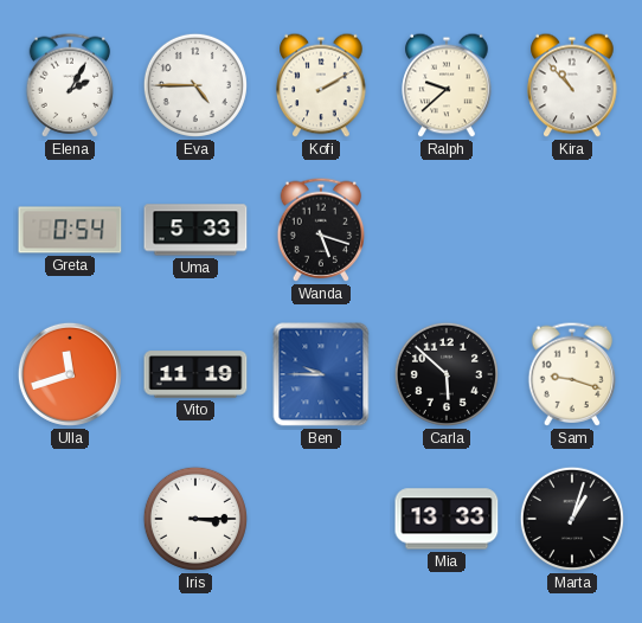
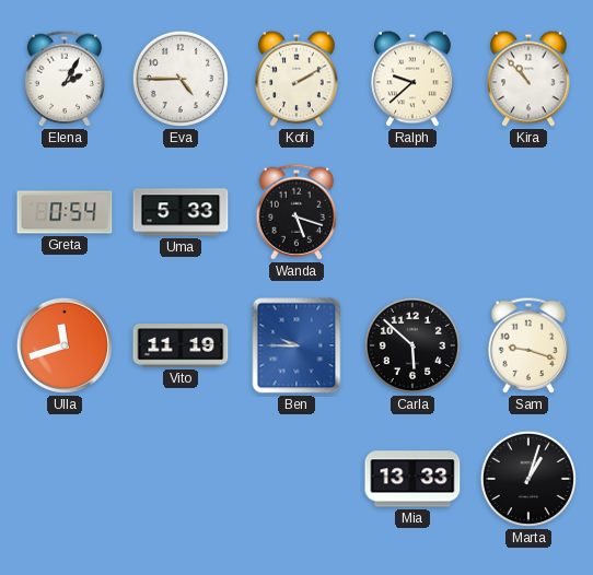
Iris: 3:15 -> none (195, 519)
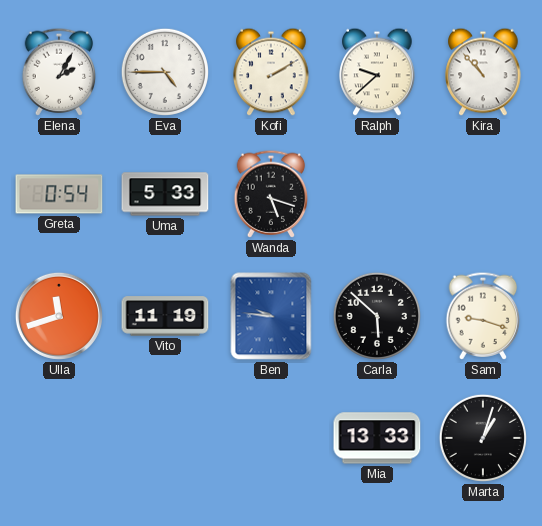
Ben: 9:45 -> 9:46 (271, 316)
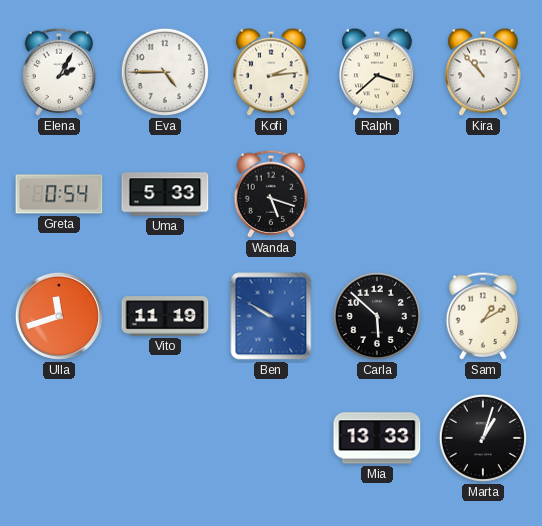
Kofi: 2:10 -> 2:14 (271, 72)
Ralph: 9:38 -> 3:38 (377, 72)
Ben: 9:46 -> 9:50 (271, 316)
Sam: 9:18 -> 1:10 (483, 316)
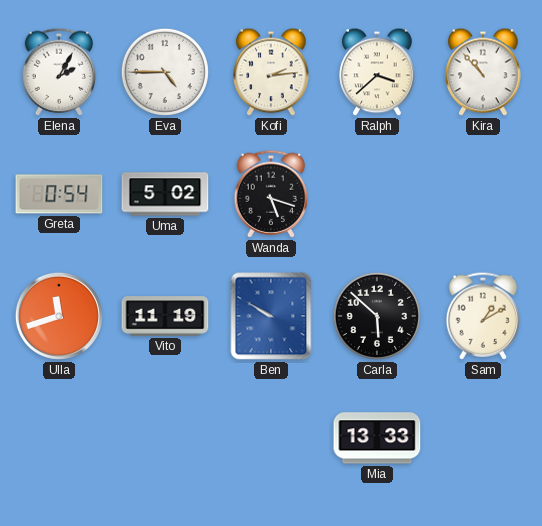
Uma: 5:33 -> 5:02 (165, 194)
Marta: 1:03 -> none (483, 438)
